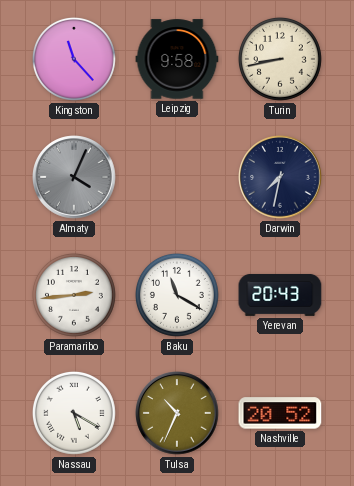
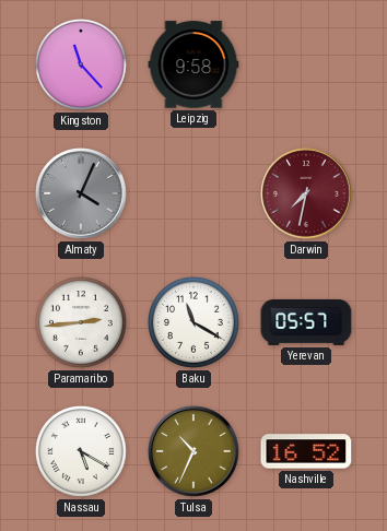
Turin: 8:43 -> none (280, 59)
Darwin dial: navy -> burgundy (306, 193)
Yerevan: 20:43 -> 05:57 (306, 322)
Nashville: 20:52 -> 16:52 (306, 451)
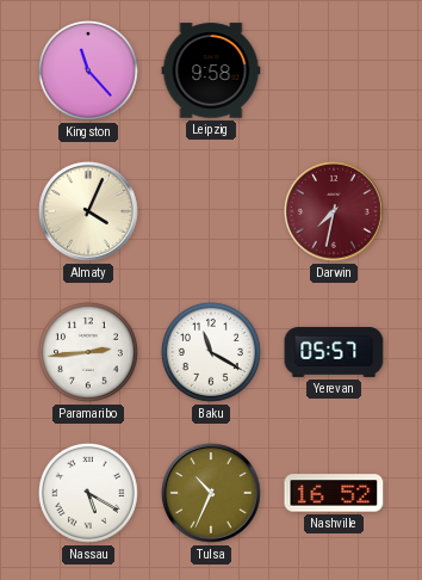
Almaty dial: grey -> cream (88, 211)
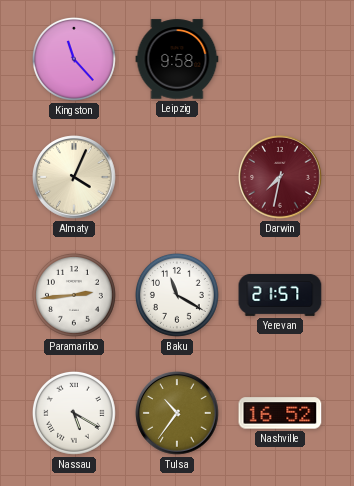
Yerevan: 05:57 -> 21:57 (280, 295)
Tulsa: 10:34 -> 10:36 (177, 413)
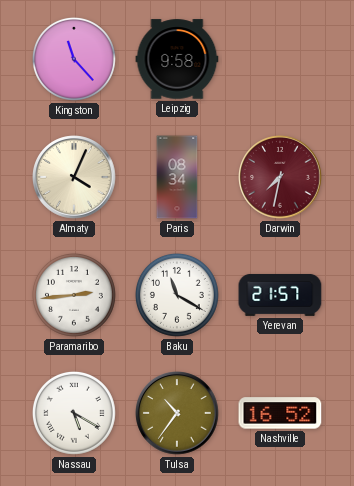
Paris: none -> 08:34 (177, 177)
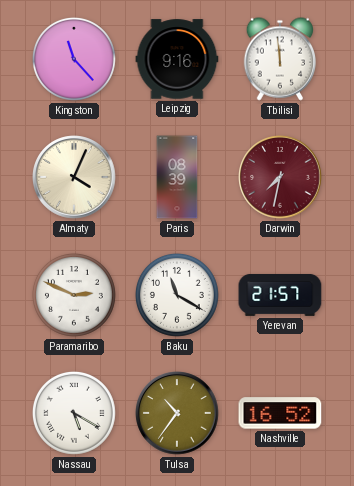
Leipzig: 9:58 -> 9:16 (177, 59)
Tbilisi: none -> 11:59 (279, 59)
Paris: 08:34 -> 08:39 (177, 177)
Paramaribo: 2:44 -> 2:49 (74, 295)
